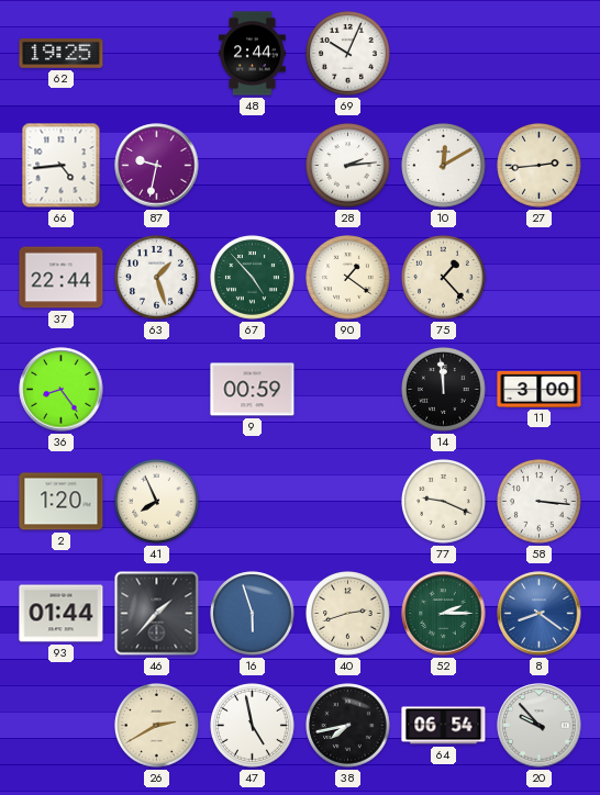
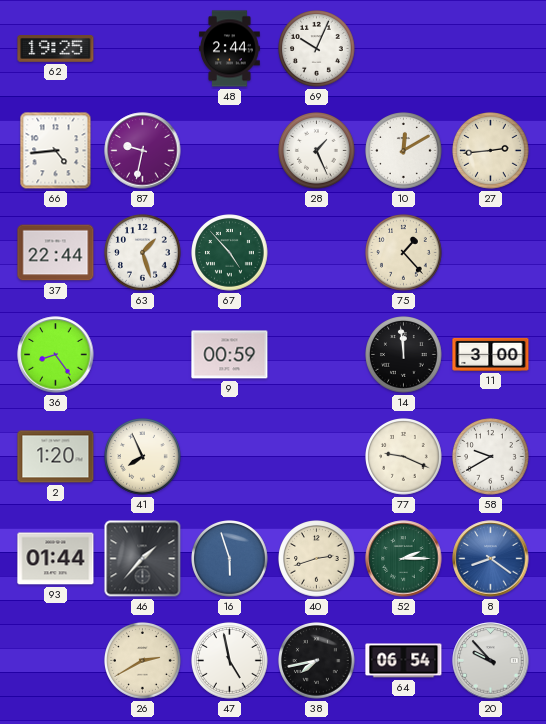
28: 2:14 -> 1:26 (317, 151)
90: 1:21 -> none (348, 278)
58: 3:16 -> 9:40 (491, 457)
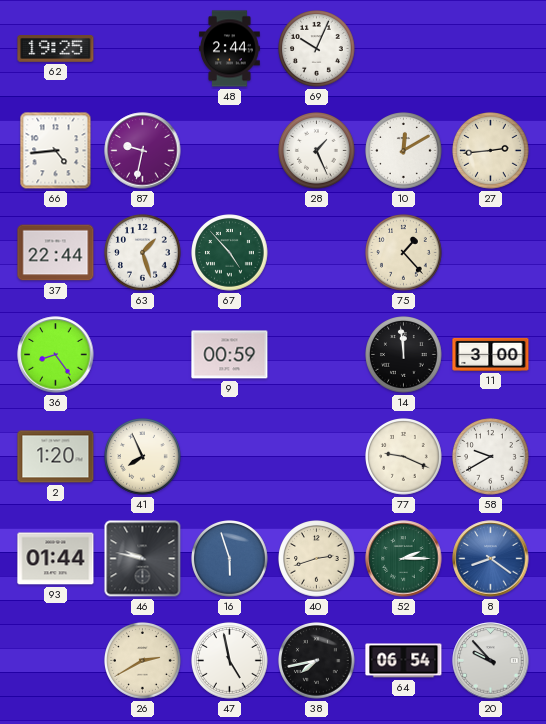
46: 1:37 -> 9:47 (143, 559)
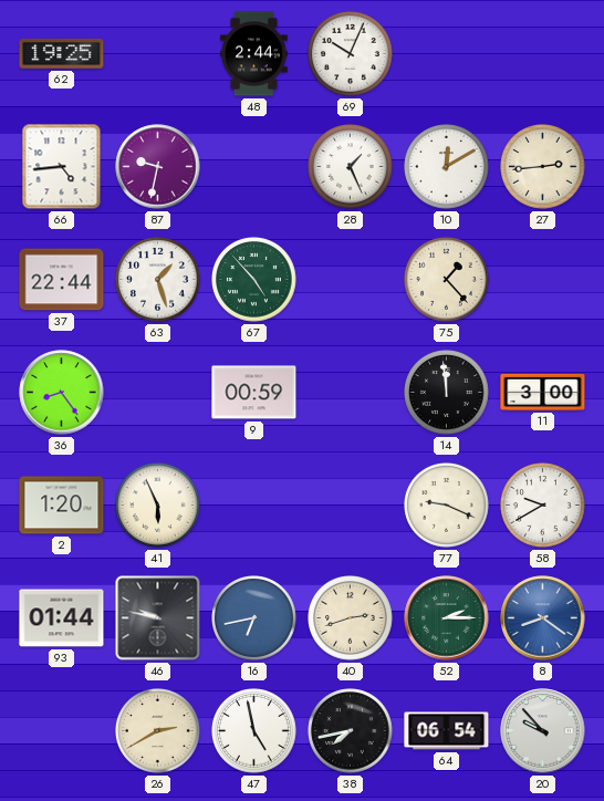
41: 7:56 -> 5:56 (158, 506)
16: 5:57 -> 6:43 (254, 618)
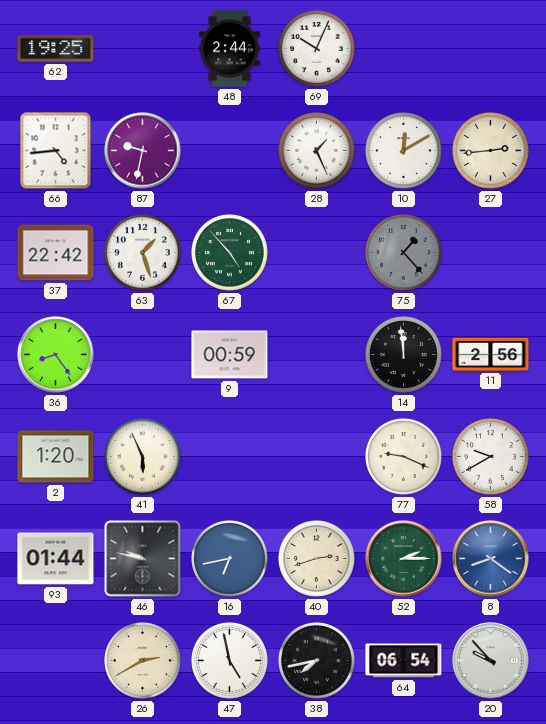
37: 22:44 -> 22:42 (56, 253)
75 dial: cream -> grey (404, 253)
11: 3:00 -> 2:56 (491, 354)
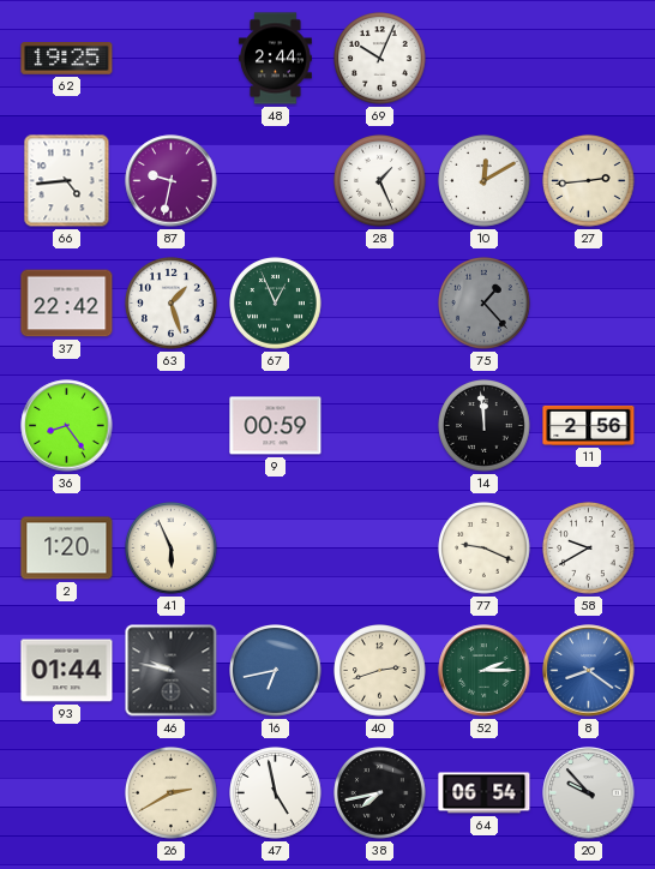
67: 4:53 -> 12:56 (276, 304)
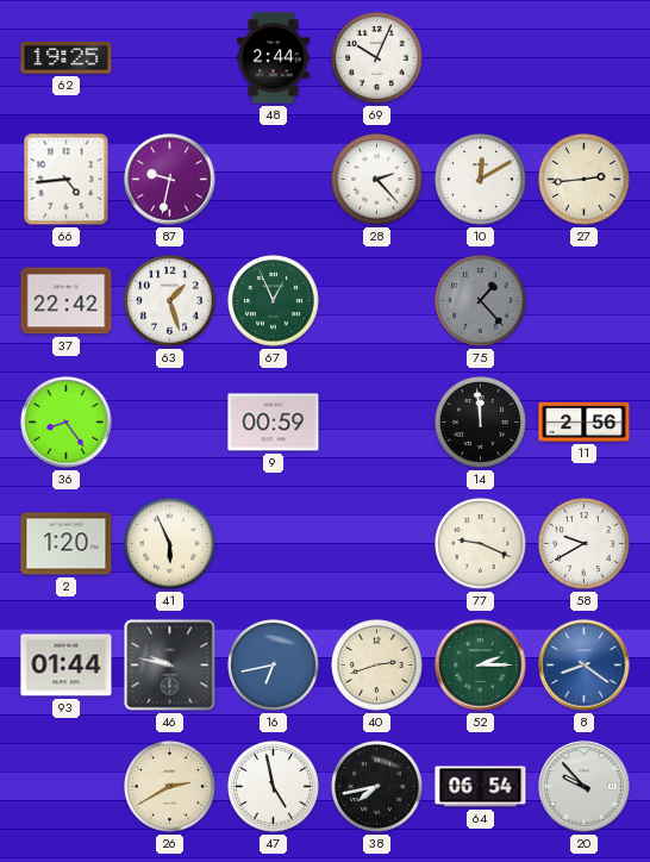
28: 1:26 -> 2:23 (377, 180)
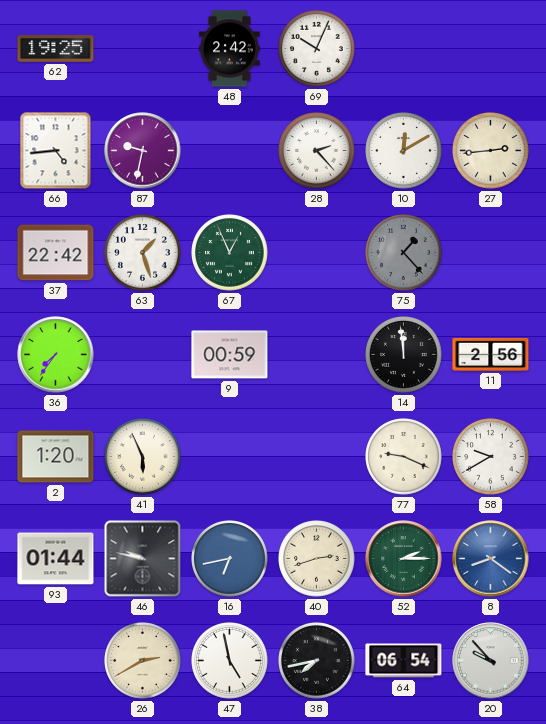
48: 2:44 -> 2:42 (230, 49)
36: 8:24 -> 7:36 (56, 355)
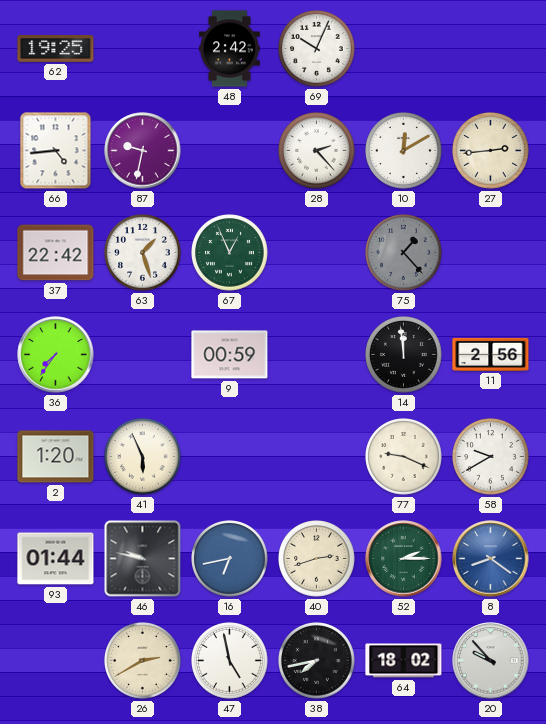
64: 06:54 -> 18:02 (404, 661)
